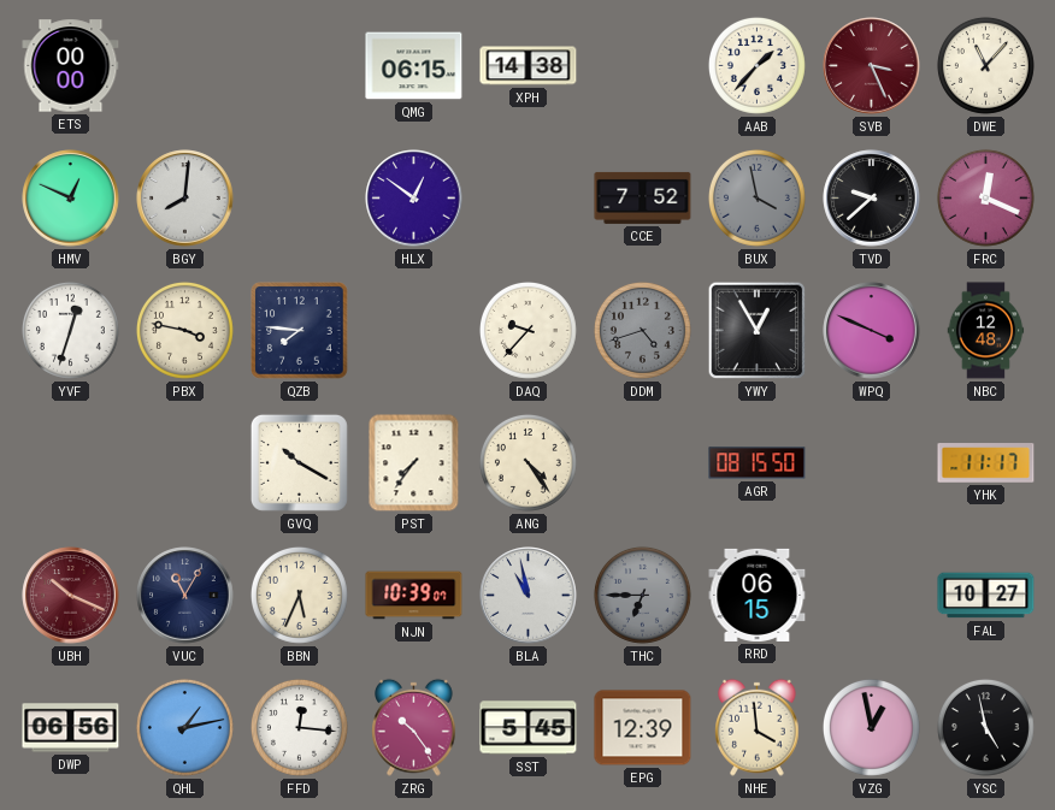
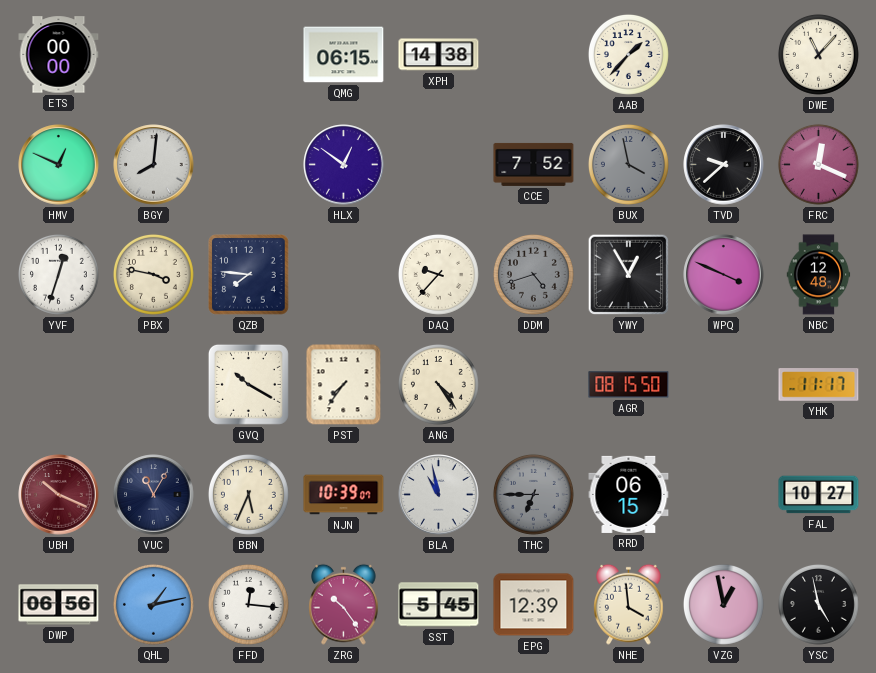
SVB: 3:26 -> none (872, 66)
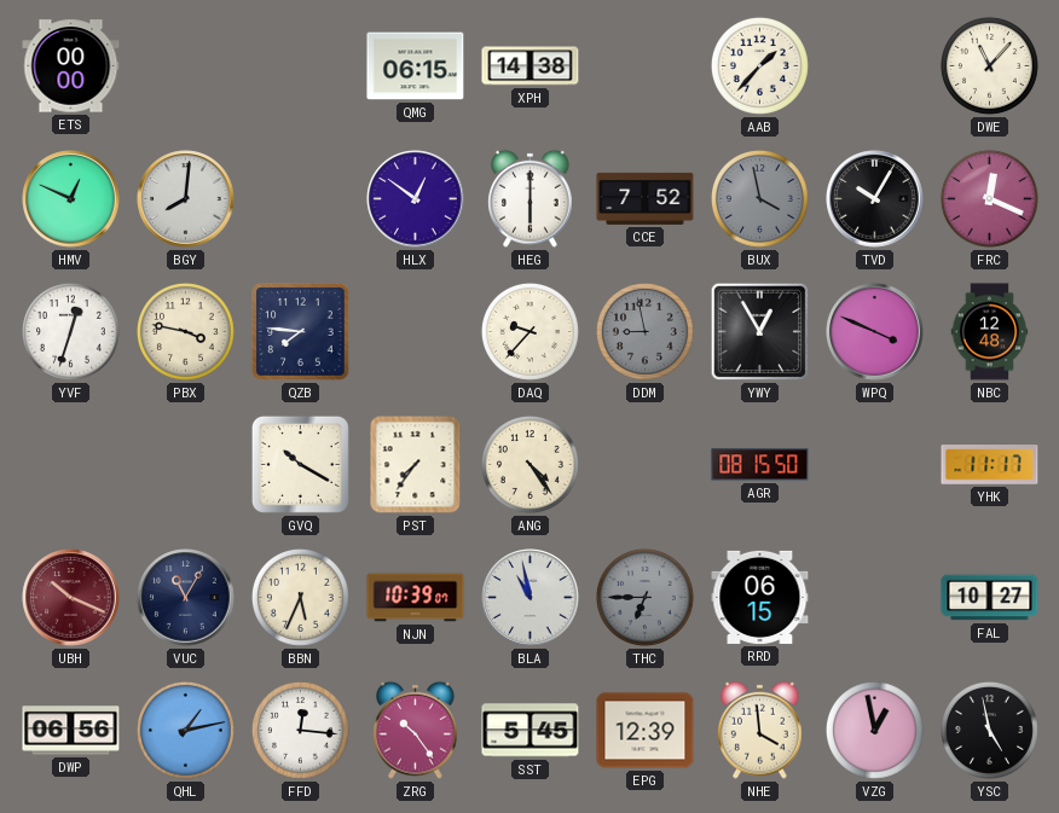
HEG: none -> 6:00 (531, 198)
TVD: 9:38 -> 10:05 (875, 199)
DDM: 4:42 -> 8:58 (644, 331)
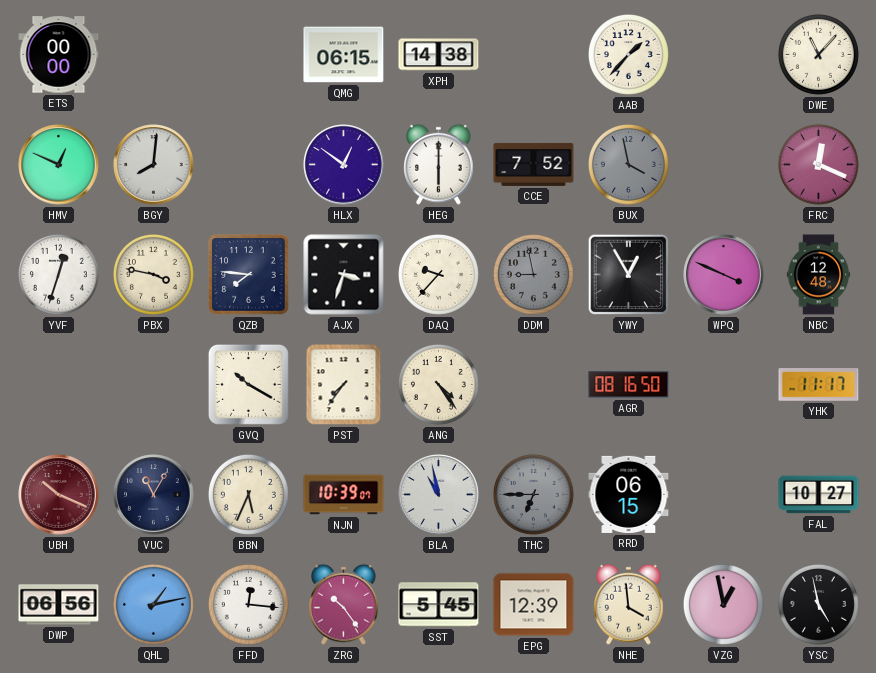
TVD: 10:05 -> none (875, 199)
AJX: none -> 3:33 (344, 275)
AGR: 08:15 -> 08:16 (629, 385)
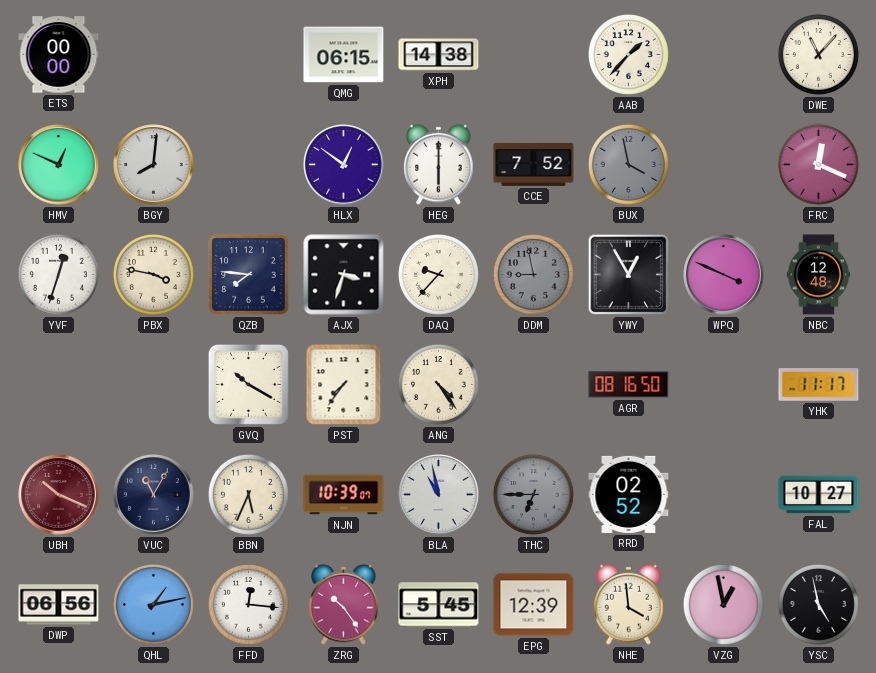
RRD: 06:15 -> 02:52 (629, 494)
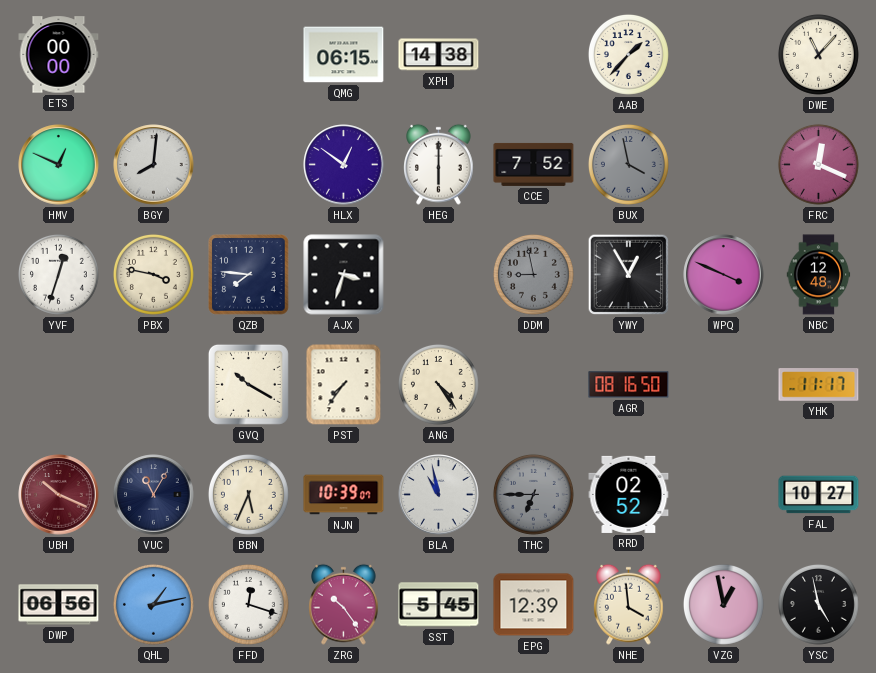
DAQ: 9:37 -> none (438, 274)
FFD: 12:16 -> 12:18 (248, 604)
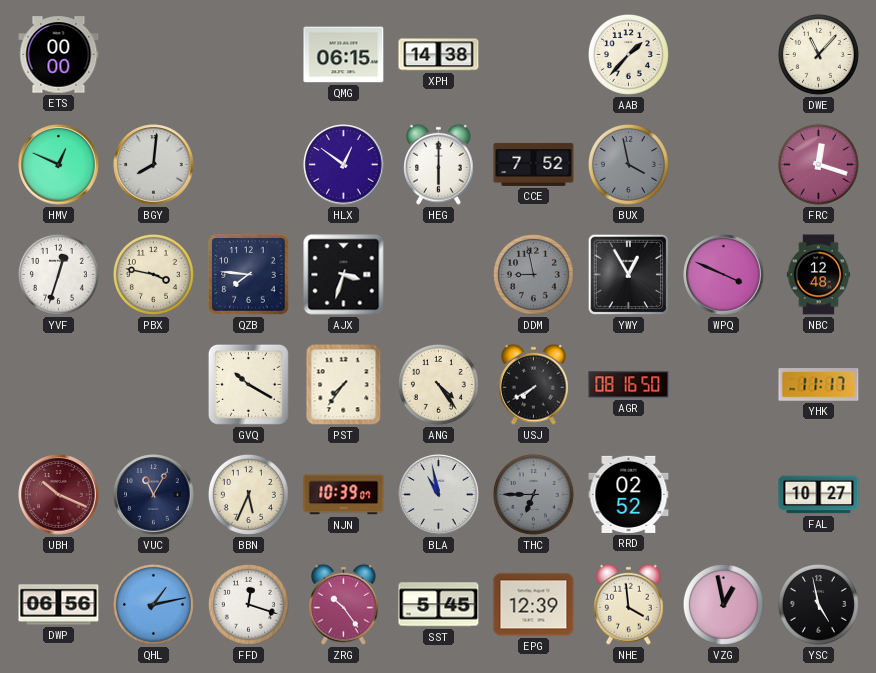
FRC: 12:19 -> 12:18 (818, 164)
USJ: none -> 7:40 (534, 384)
